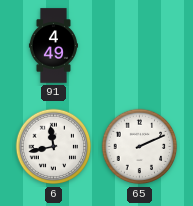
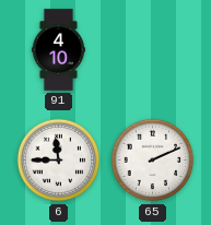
91: 4:49 -> 4:10 (58, 50)
6: 11:43 -> 11:45 (59, 161)
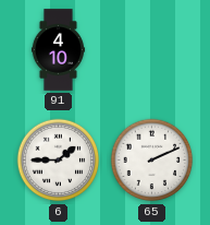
6: 11:45 -> 1:45 (59, 161)
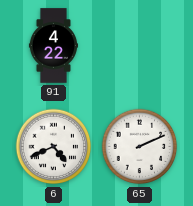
91: 4:10 -> 4:22 (53, 46)
6: 1:45 -> 4:41 (54, 147)
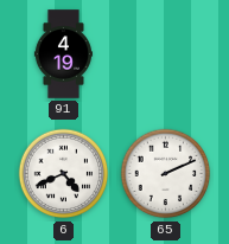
91: 4:22 -> 4:19 (63, 54)
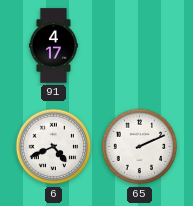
91: 4:19 -> 4:17 (53, 46)
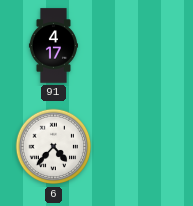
6: 4:41 -> 4:37 (54, 147)
65: 2:11 -> none (140, 147)
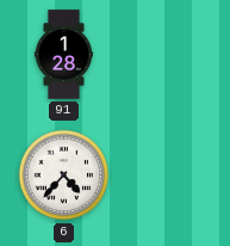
91: 4:17 -> 1:28 (63, 55)
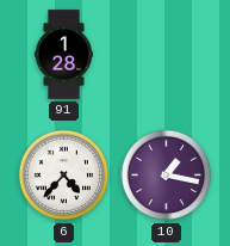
10: none -> 1:17 (167, 176)
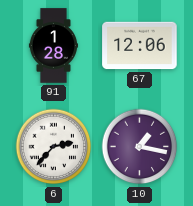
67: none -> 12:06 (140, 46)
6: 4:37 -> 2:37 (54, 147)
